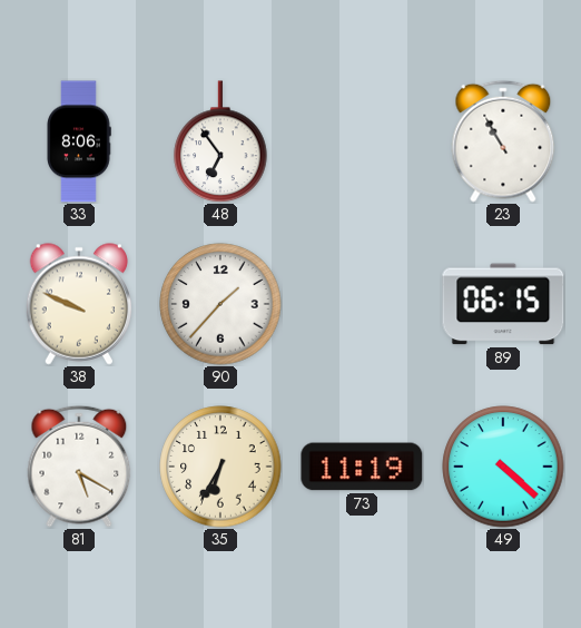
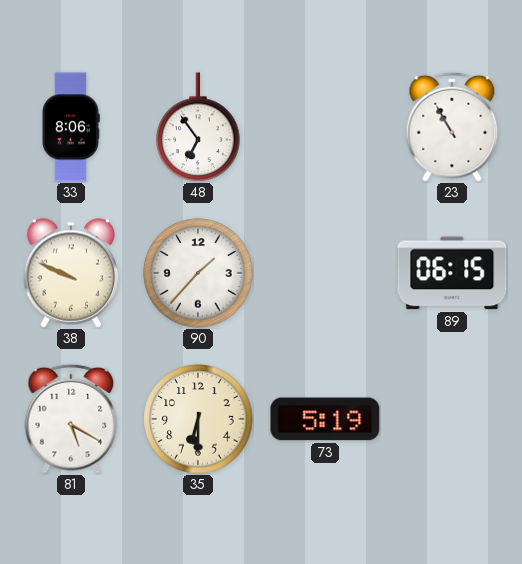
35: 6:35 -> 6:30 (198, 419)
73: 11:19 -> 5:19 (325, 419)
49: 4:22 -> none (503, 467)
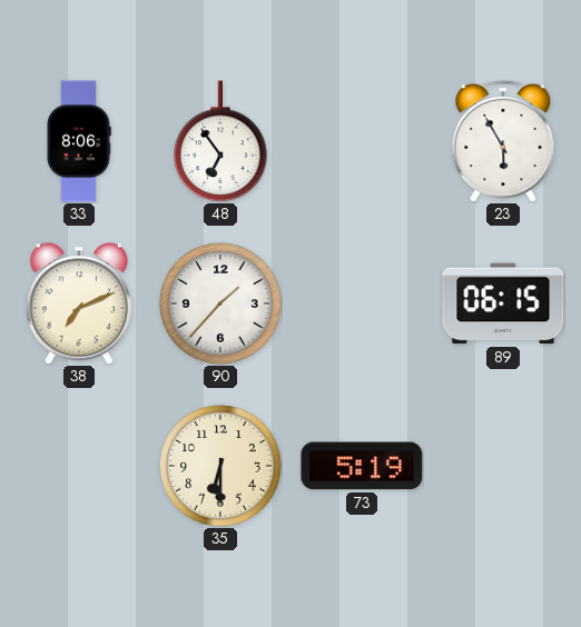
23: 10:55 -> 5:55 (503, 141)
38: 9:49 -> 7:11 (78, 303)
81: 5:20 -> none (71, 419)
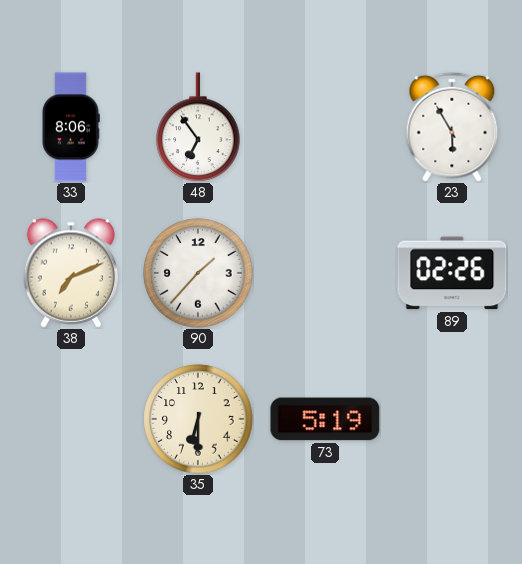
89: 06:15 -> 02:26 (452, 273)
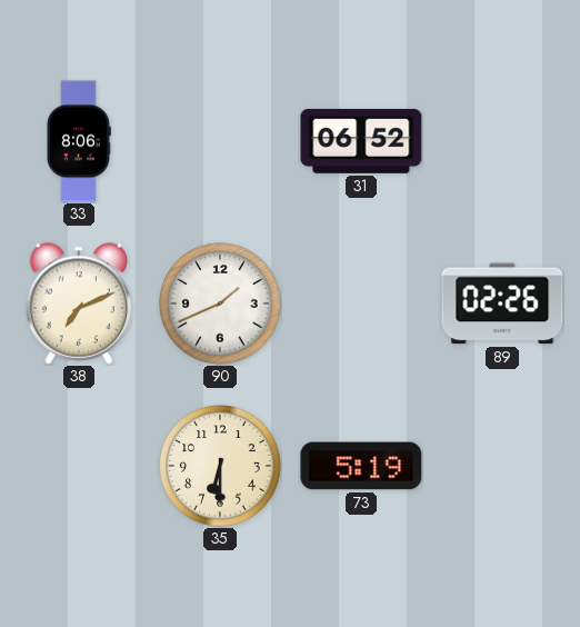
48: 6:54 -> none (198, 127)
31: none -> 06:52 (361, 141)
23: 5:55 -> none (452, 127)
90: 1:37 -> 1:41 (220, 303)
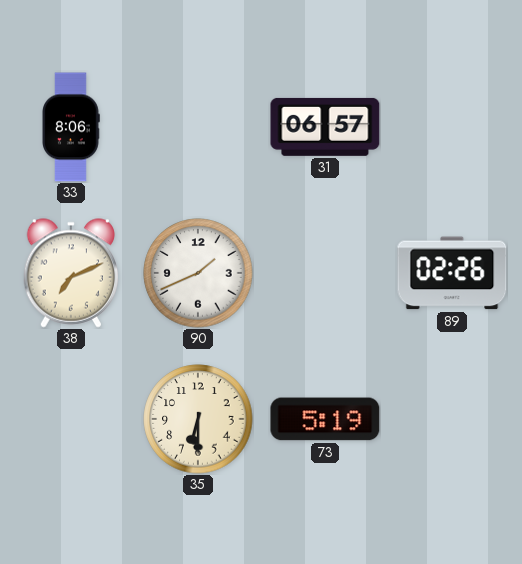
31: 06:52 -> 06:57 (325, 127)
